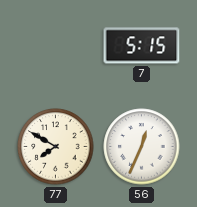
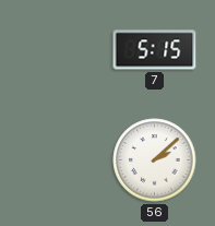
77: 7:50 -> none (56, 147)
56: 12:34 -> 2:08 (155, 160)
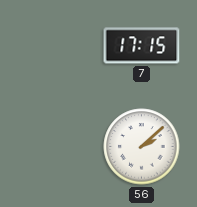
7: 5:15 -> 17:15 (142, 46)
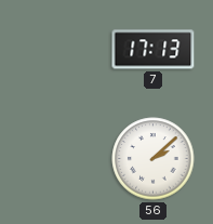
7: 17:15 -> 17:13 (154, 50)
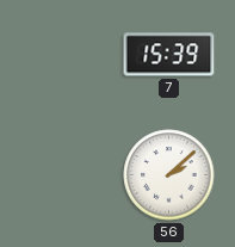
7: 17:13 -> 15:39 (169, 55)
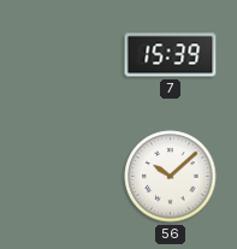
56: 2:08 -> 10:08 (171, 177)
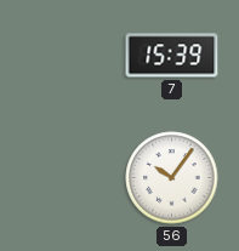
56: 10:08 -> 10:06 (172, 178)
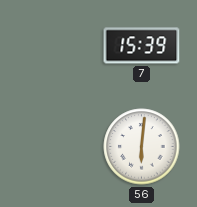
56: 10:06 -> 6:01 (142, 147)
